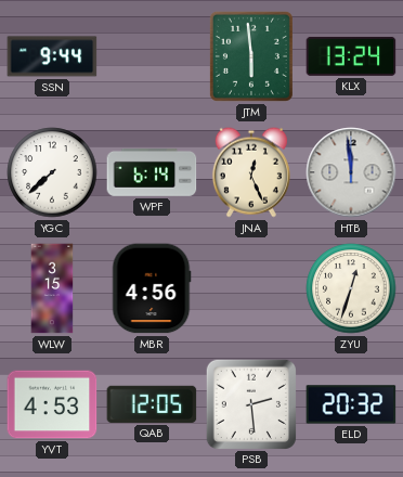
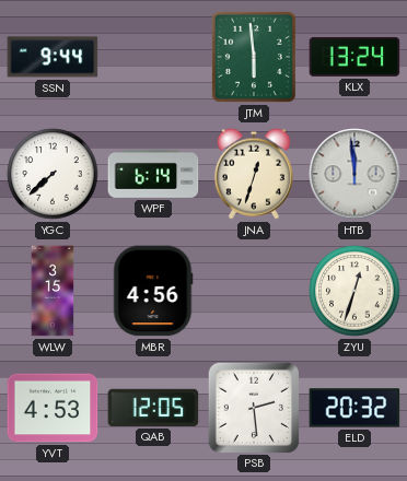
JNA: 12:26 -> 12:33 (254, 174)
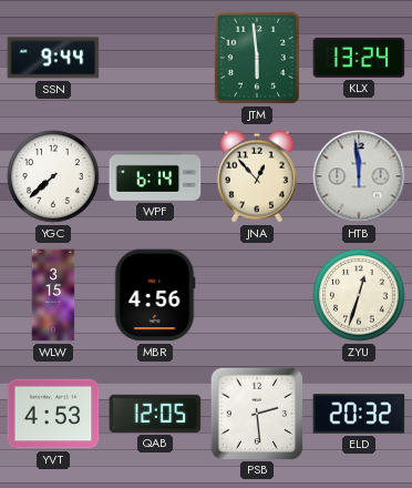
JNA: 12:33 -> 12:53 (257, 176)
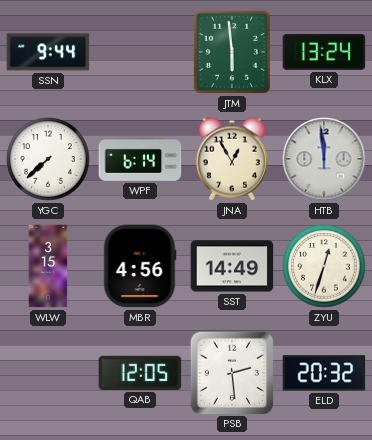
JNA: 12:53 -> 12:55 (232, 159)
SST: none -> 14:49 (232, 266)
YVT: 4:53 -> none (53, 414)
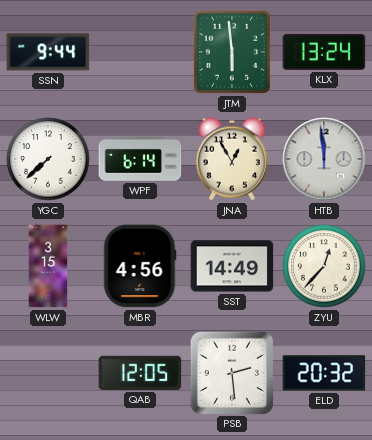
ZYU: 12:33 -> 12:37 (324, 266)
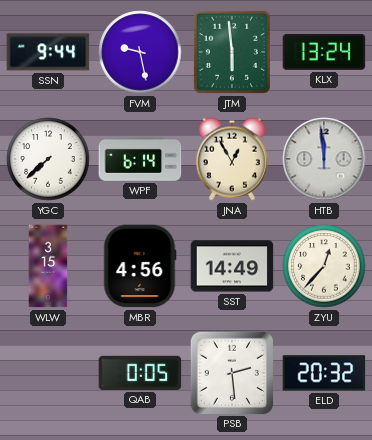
FVM: none -> 9:28 (140, 52)
QAB: 12:05 -> 0:05 (140, 373)
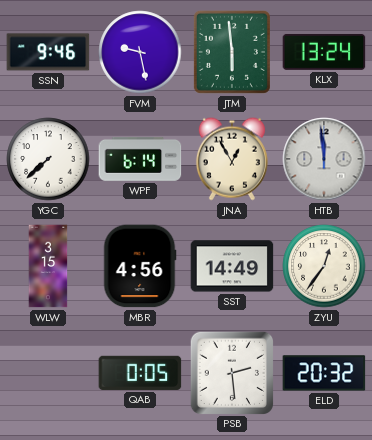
SSN: 9:44 -> 9:46 (48, 52)
ZYU: 12:37 -> 12:36 (324, 266)
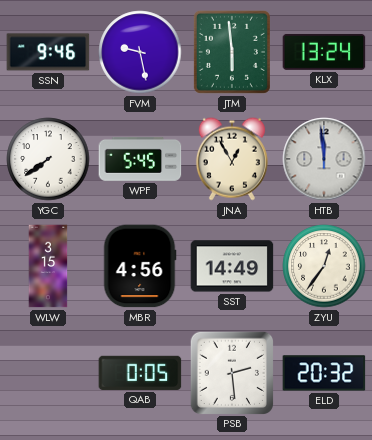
YGC: 7:38 -> 7:39 (48, 159)
WPF: 6:14 -> 5:45 (140, 159)
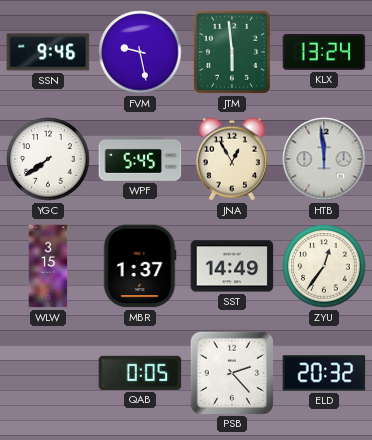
MBR: 4:56 -> 1:37 (140, 266)
PSB: 2:29 -> 2:23 (231, 372)
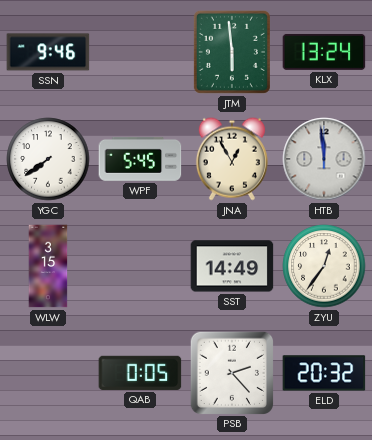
FVM: 9:28 -> none (140, 52)
MBR: 1:37 -> none (140, 266)
